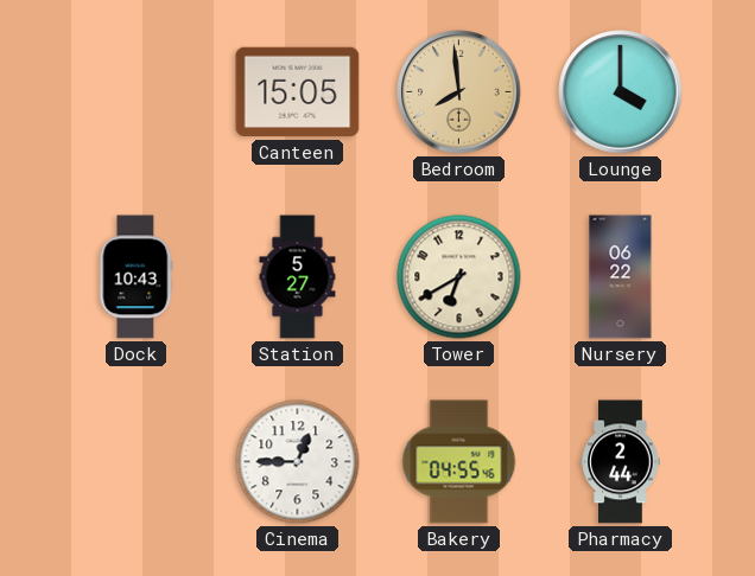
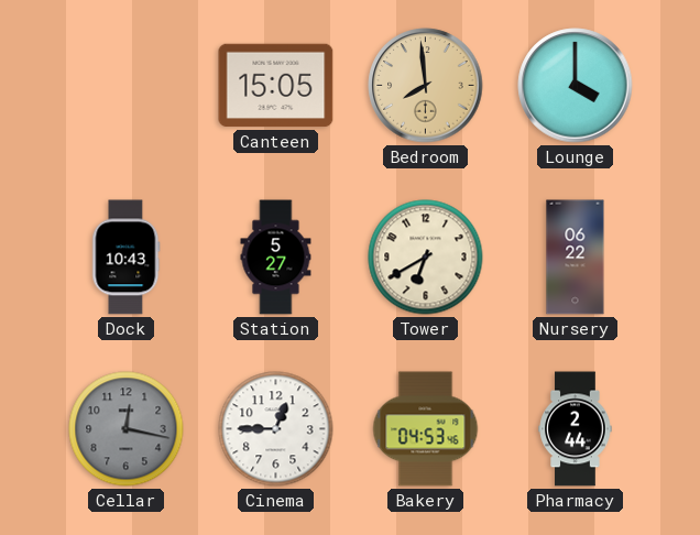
Cellar: none -> 12:17 (127, 429)
Bakery: 04:55 -> 04:53 (426, 429)
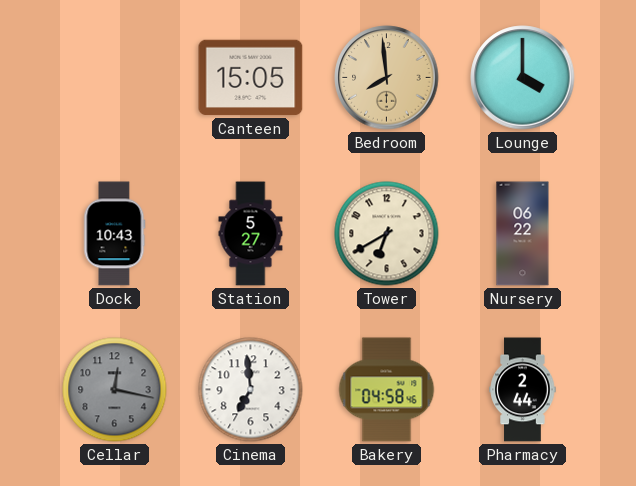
Cinema: 12:45 -> 6:59 (251, 390)
Bakery: 04:53 -> 04:58 (387, 390)
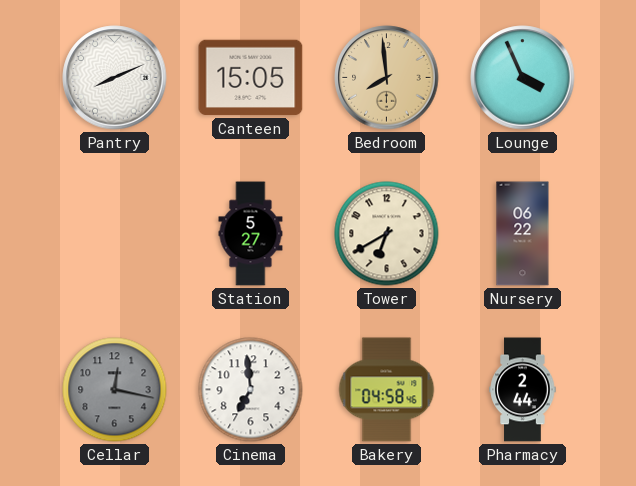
Pantry: none -> 8:11 (115, 78)
Lounge: 4:00 -> 3:56 (523, 78)
Dock: 10:43 -> none (115, 234)
